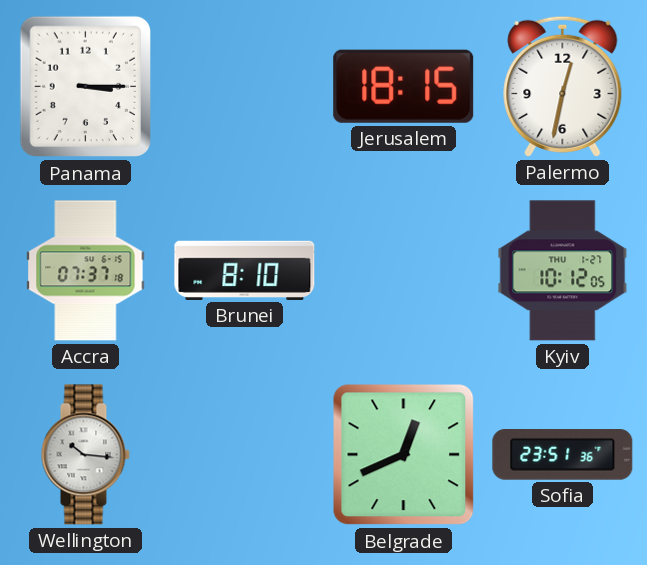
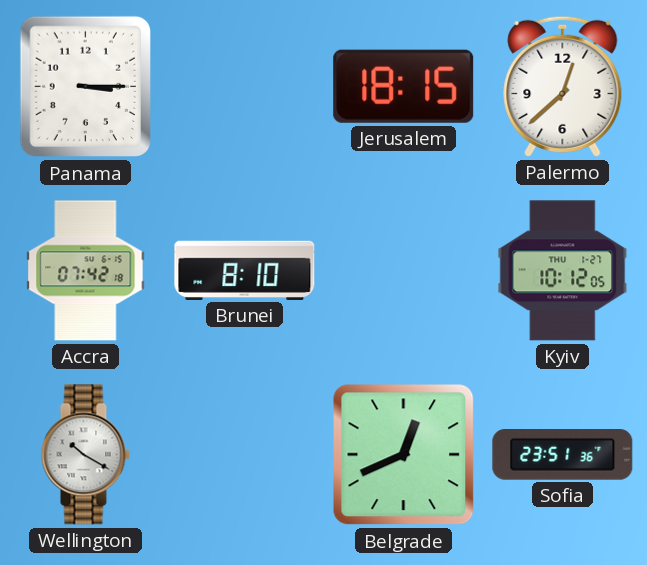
Palermo: 12:32 -> 12:38 (563, 86)
Accra: 07:37 -> 07:42 (86, 271)
Wellington: 10:16 -> 10:20 (85, 455)
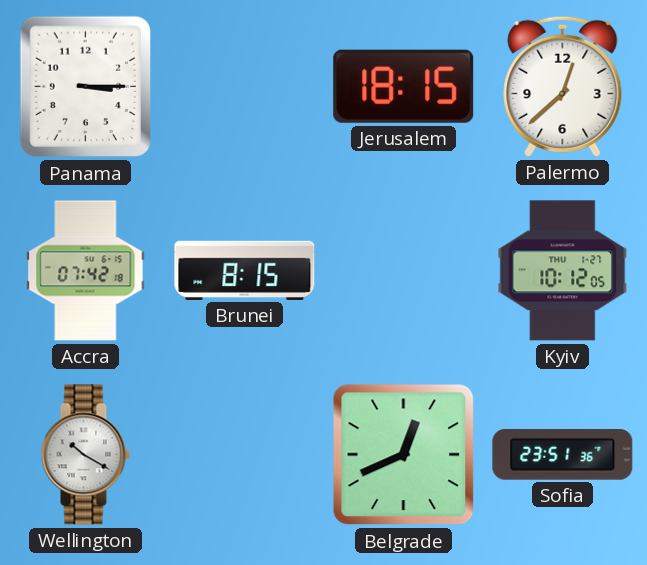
Brunei: 8:10 -> 8:15 (245, 270)
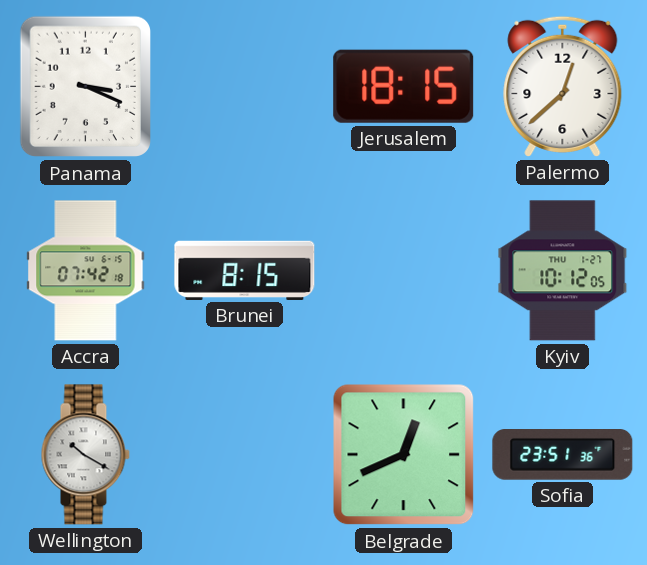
Panama: 3:15 -> 3:19 (85, 87)
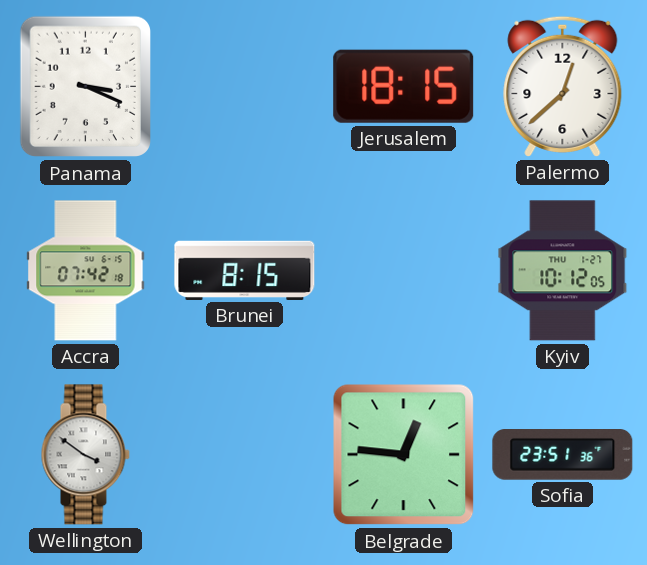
Wellington: 10:20 -> 3:51 (85, 455)
Belgrade: 12:41 -> 12:46 (404, 455)
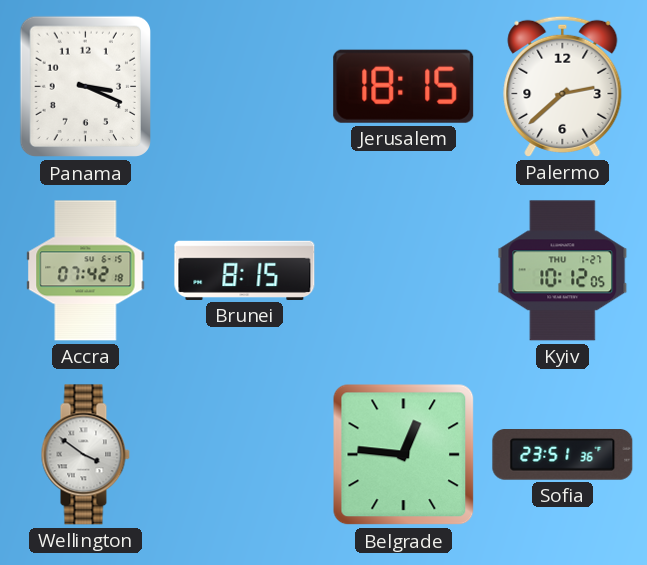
Palermo: 12:38 -> 2:38 (563, 86)
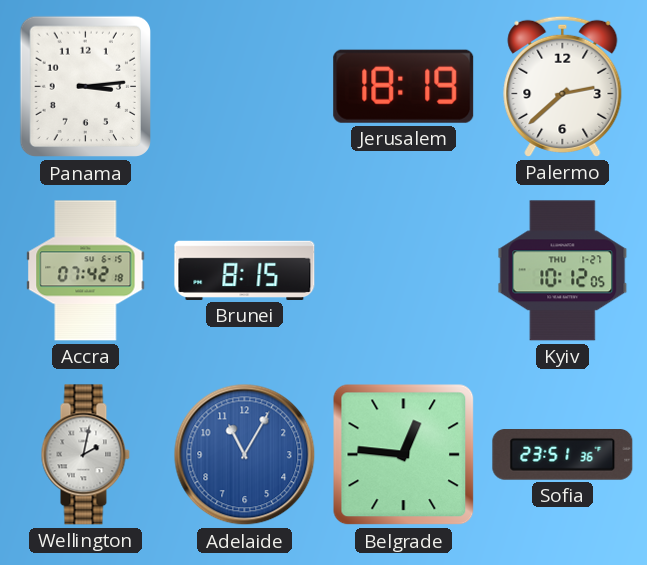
Panama: 3:19 -> 3:14 (85, 87)
Jerusalem: 18:15 -> 18:19 (404, 86)
Wellington: 3:51 -> 2:02 (85, 455)
Adelaide: none -> 11:05 (245, 455)
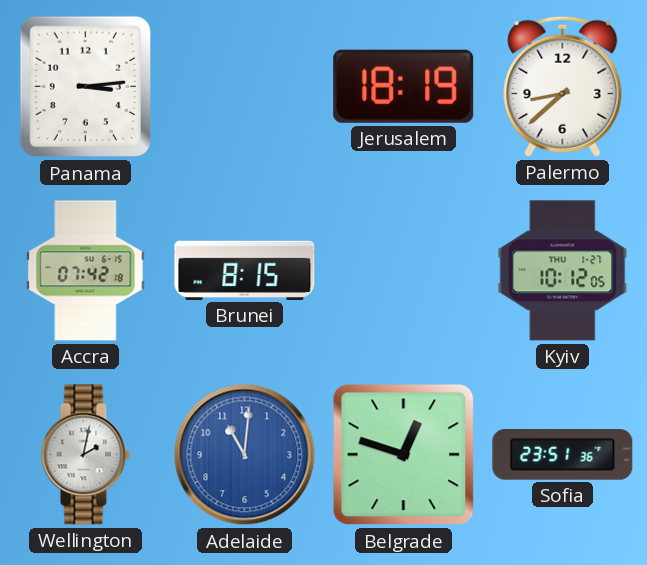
Palermo: 2:38 -> 8:38 (563, 86)
Adelaide: 11:05 -> 11:01 (245, 455)
Belgrade: 12:46 -> 12:48 (404, 455)
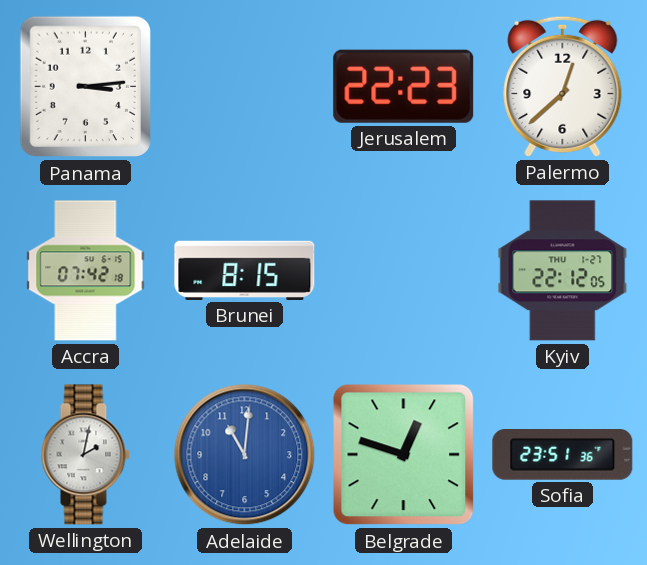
Jerusalem: 18:19 -> 22:23 (404, 86)
Palermo: 8:38 -> 12:38 (563, 86)
Kyiv: 10:12 -> 22:12 (563, 271)
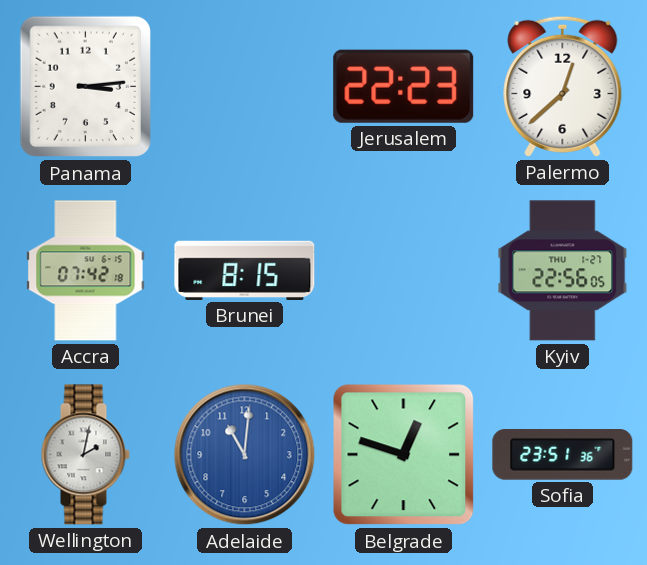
Kyiv: 22:12 -> 22:56 (563, 271)
